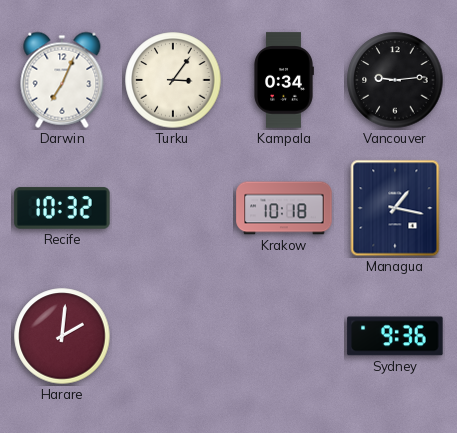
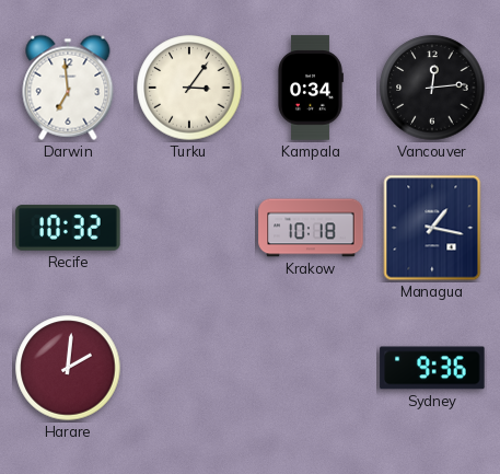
Darwin: 7:04 -> 6:59 (68, 88)
Vancouver: 9:14 -> 12:14 (432, 88)
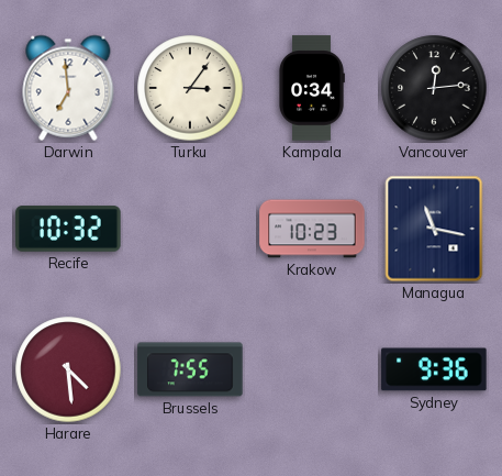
Krakow: 10:18 -> 10:23 (312, 229)
Managua: 1:17 -> 11:17 (434, 229)
Harare: 2:01 -> 4:29 (68, 369)
Brussels: none -> 7:55 (190, 369)
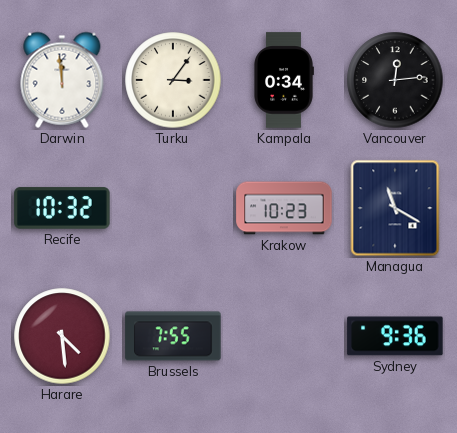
Darwin: 6:59 -> 11:59 (62, 80)
Managua: 11:17 -> 11:20 (395, 208)
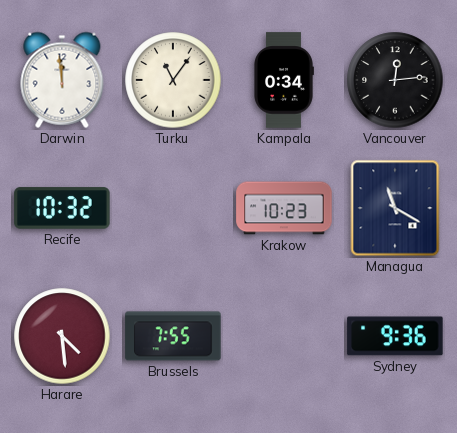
Turku: 3:06 -> 11:06 (173, 80)
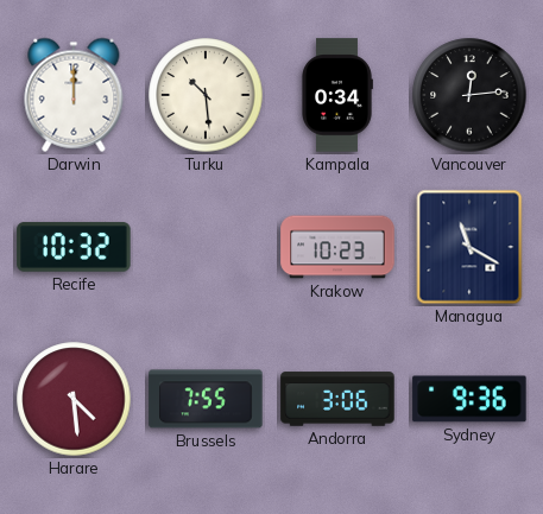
Darwin: 11:59 -> 12:00 (74, 95)
Turku: 11:06 -> 10:29 (206, 95)
Andorra: none -> 3:06 (337, 399)
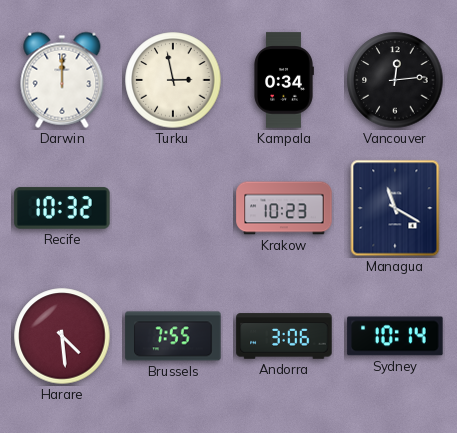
Turku: 10:29 -> 2:58 (173, 80)
Sydney: 9:36 -> 10:14 (395, 336)
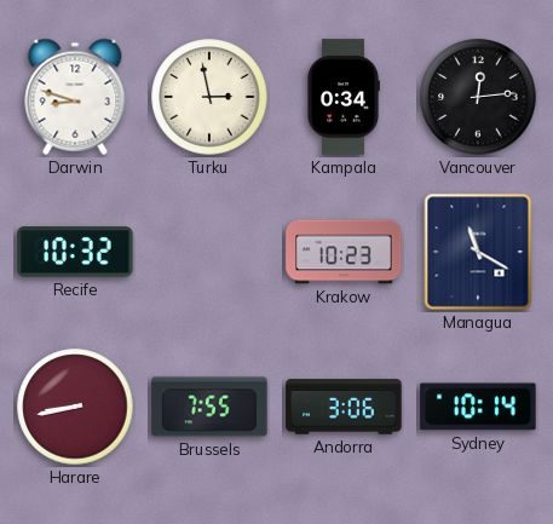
Darwin: 12:00 -> 8:48 (75, 97)
Harare: 4:29 -> 8:43 (75, 407)
